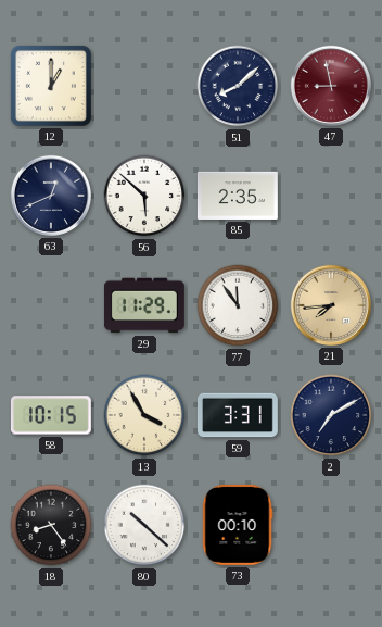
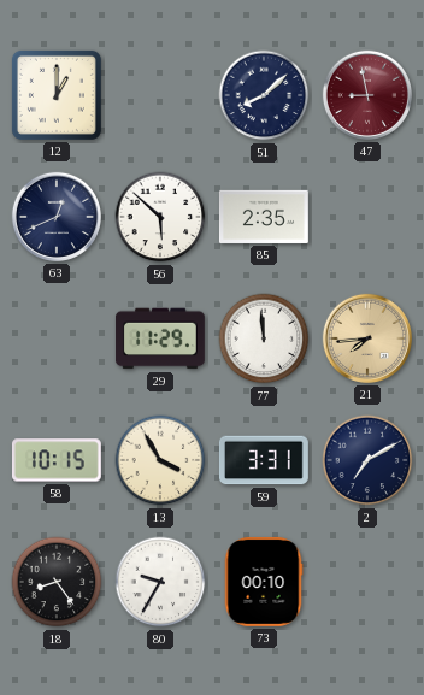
77: 11:54 -> 11:59 (264, 338)
80: 10:22 -> 9:35 (160, 582)
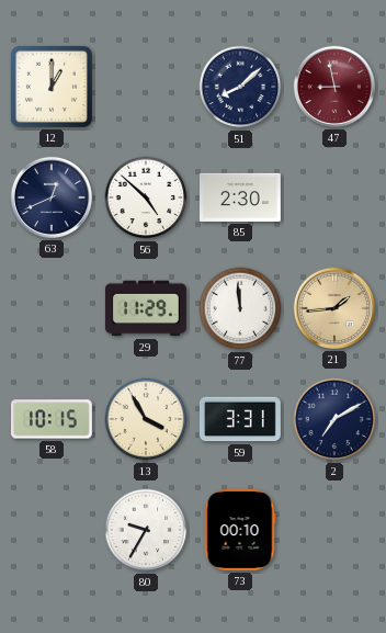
56: 5:52 -> 4:52 (146, 197)
85: 2:35 -> 2:30 (240, 197)
21: 7:44 -> 1:44 (334, 308)
18: 8:24 -> none (57, 582)
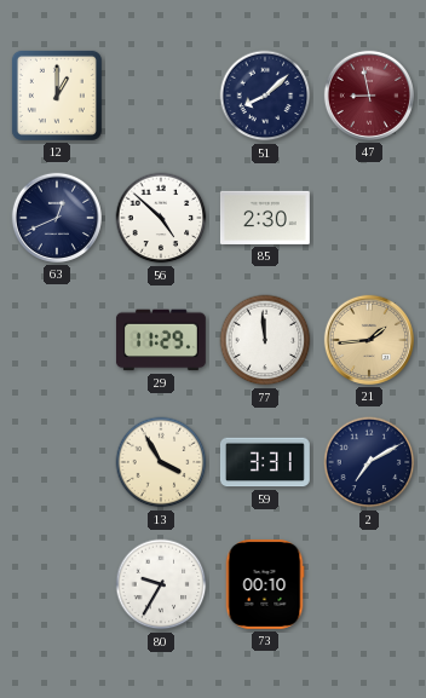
58: 10:15 -> none (52, 419)
